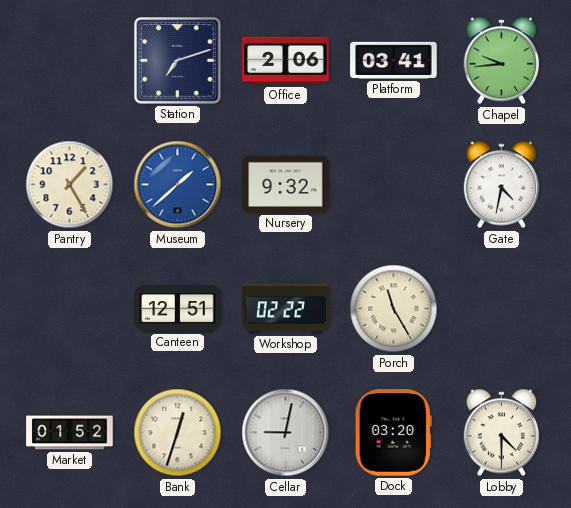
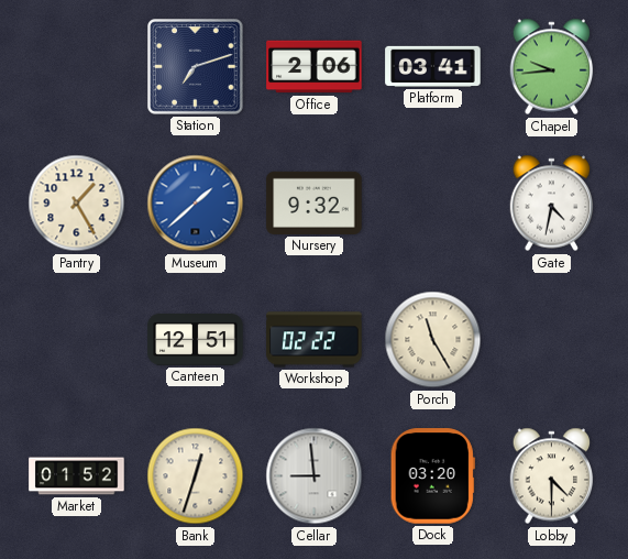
Cellar: 9:02 -> 8:59 (315, 476)
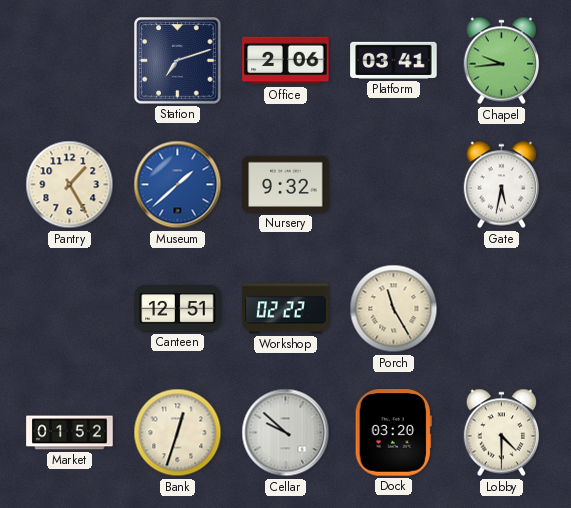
Gate: 4:32 -> 5:32 (502, 185)
Cellar: 8:59 -> 9:52 (286, 433)
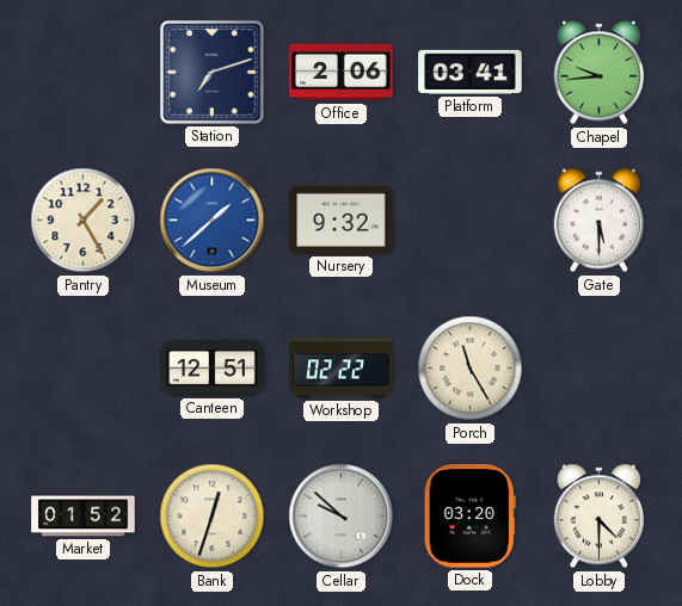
Gate: 5:32 -> 5:30 (600, 221)
